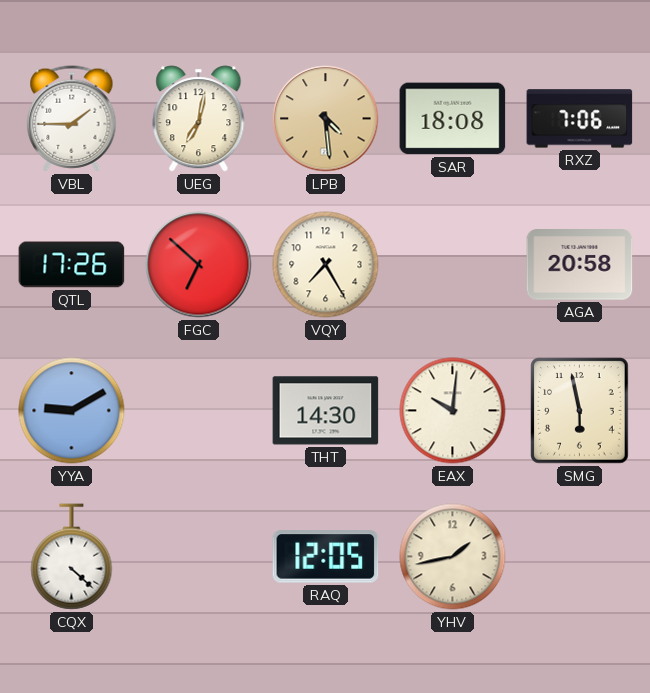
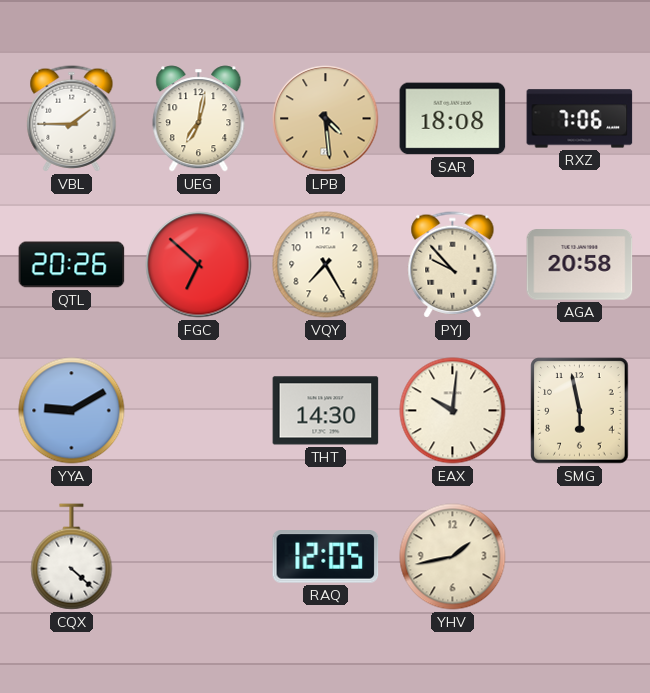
QTL: 17:26 -> 20:26 (72, 265)
PYJ: none -> 9:53 (453, 265)
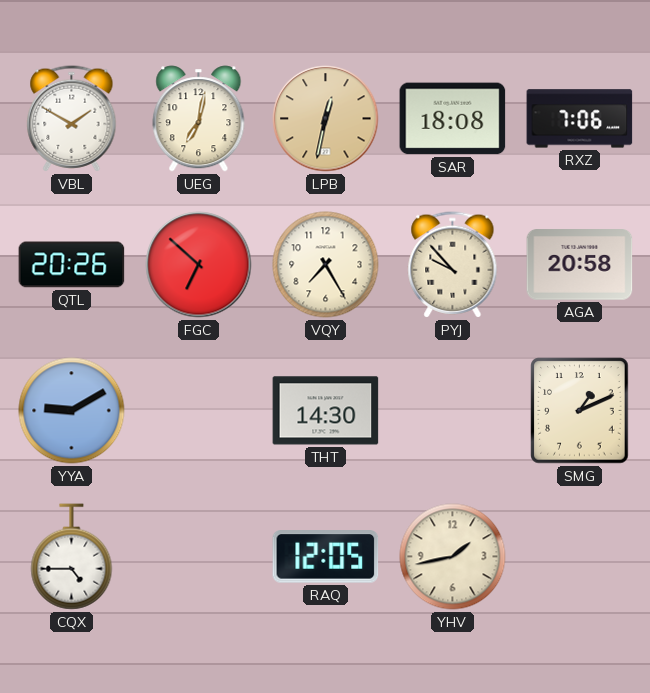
VBL: 1:45 -> 1:50 (72, 119)
LPB: 4:29 -> 12:32 (326, 119)
EAX: 10:01 -> none (453, 411)
SMG: 5:58 -> 1:11 (580, 411)
CQX: 4:22 -> 4:45 (72, 557)
